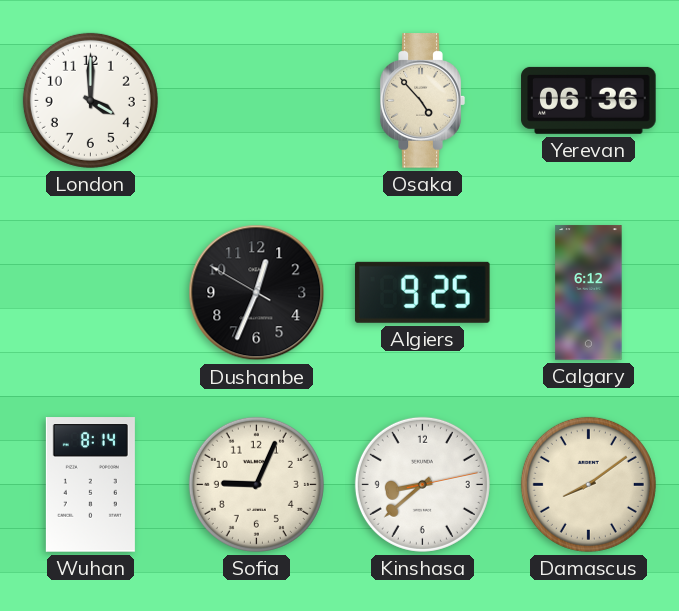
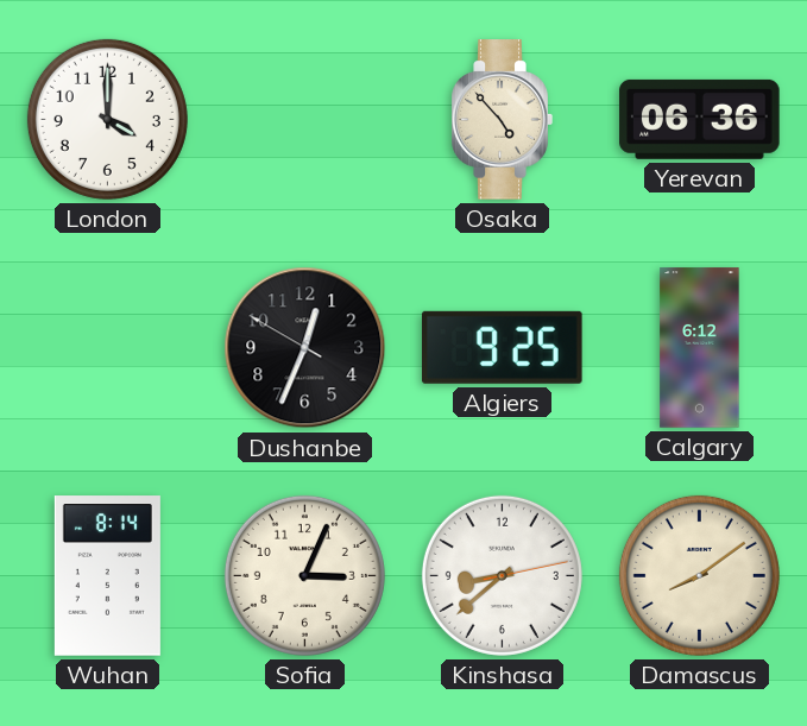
Sofia: 9:04 -> 3:04 (304, 575)
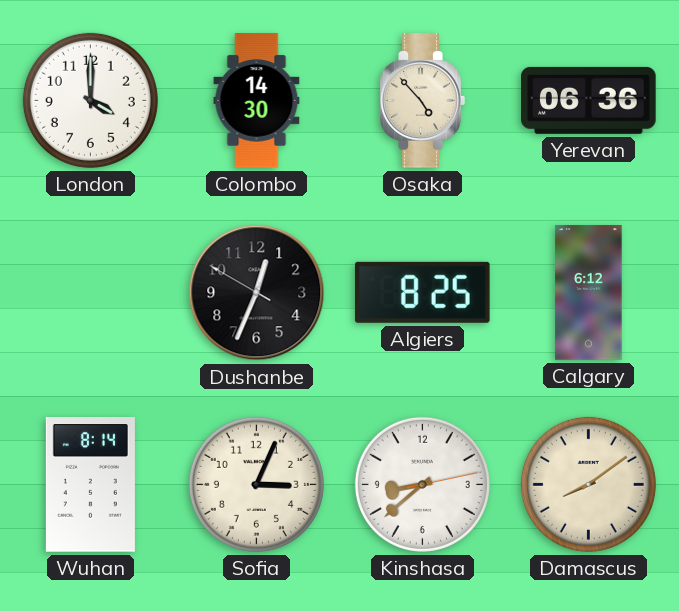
Colombo: none -> 14:30 (257, 101)
Algiers: 9:25 -> 8:25 (422, 292)
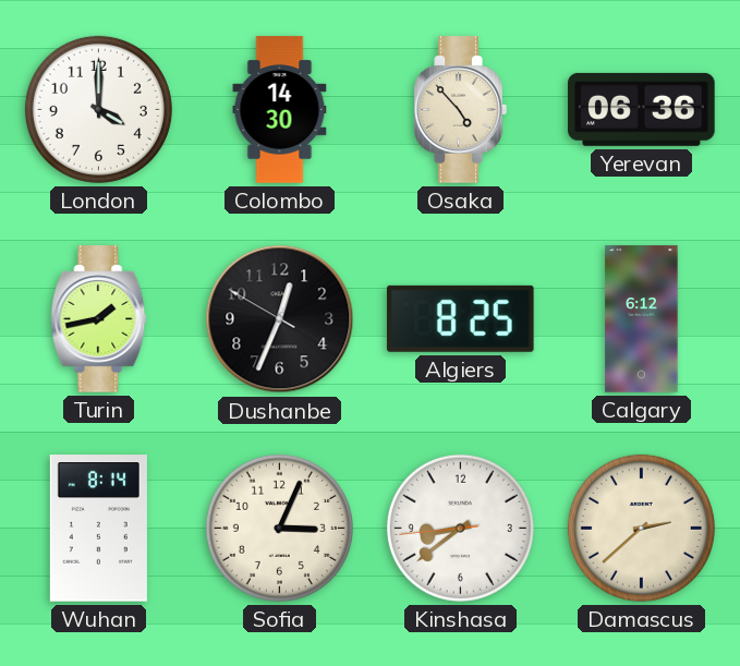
Turin: none -> 1:43 (99, 319)
Kinshasa: 8:38:13 -> 8:38:44 (460, 528)
Damascus: 8:09 -> 2:38 (641, 528)
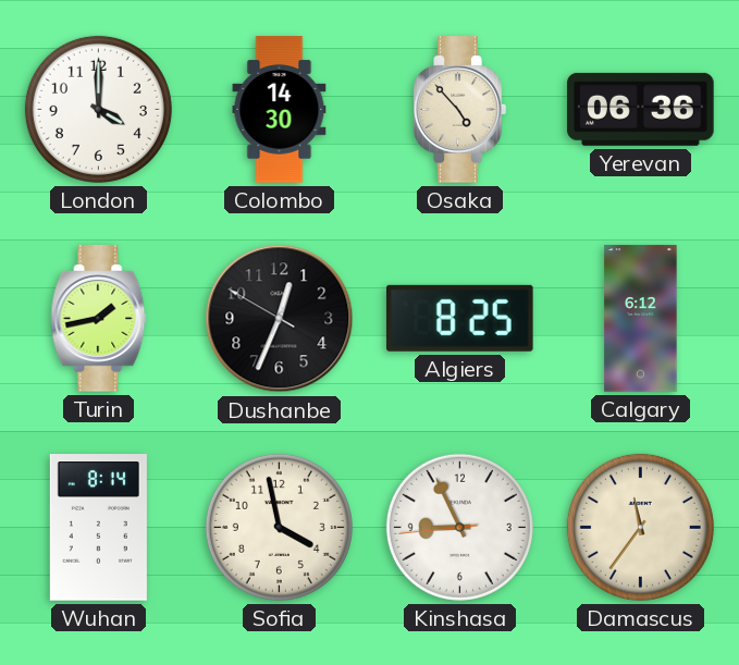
Sofia: 3:04 -> 3:58 (279, 527)
Kinshasa: 8:38 -> 8:55 (459, 527)
Damascus: 2:38 -> 11:36 (640, 527)
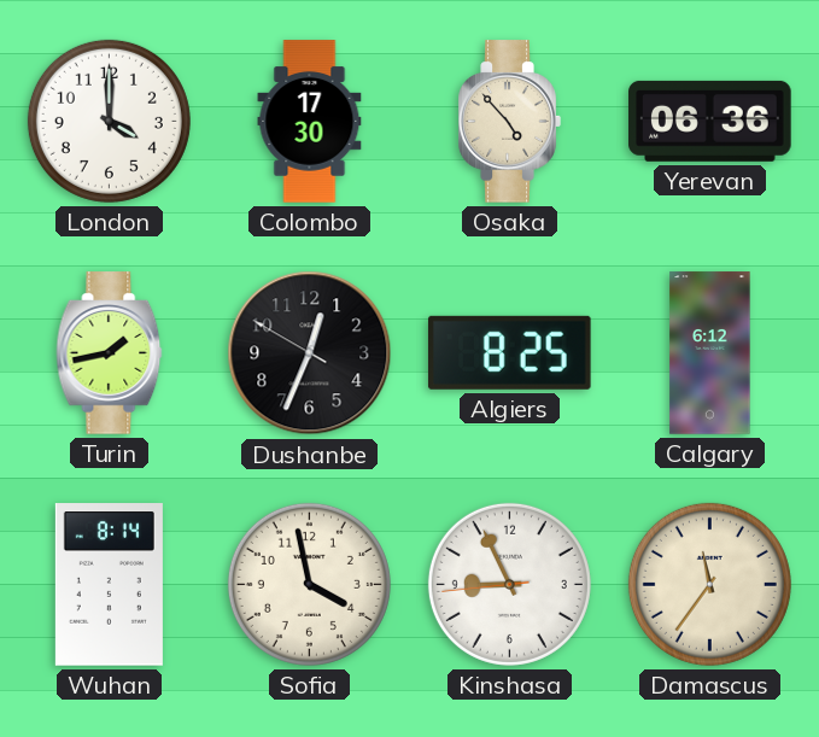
Colombo: 14:30 -> 17:30 (310, 122)
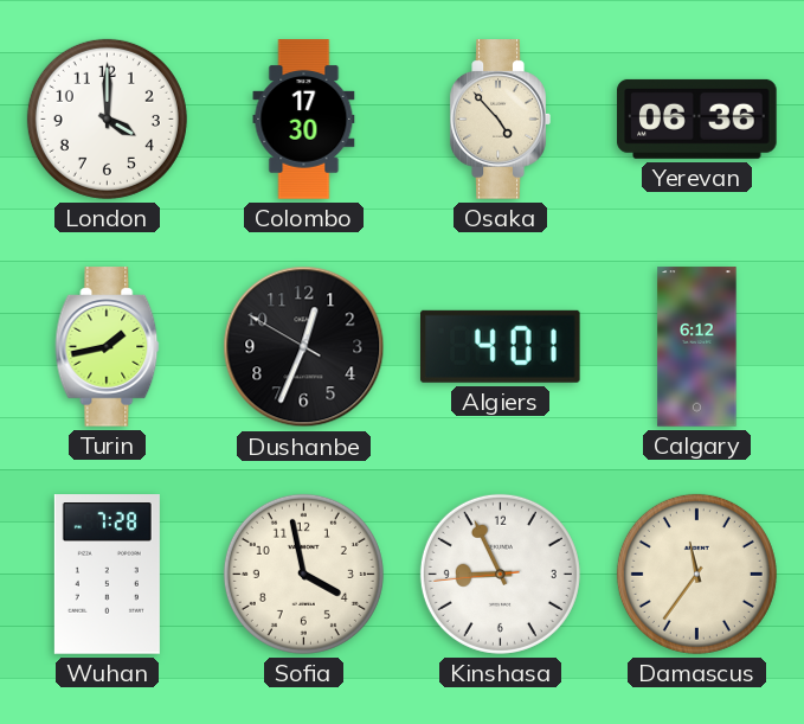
Algiers: 8:25 -> 4:01 (500, 346)
Wuhan: 8:14 -> 7:28 (107, 575)
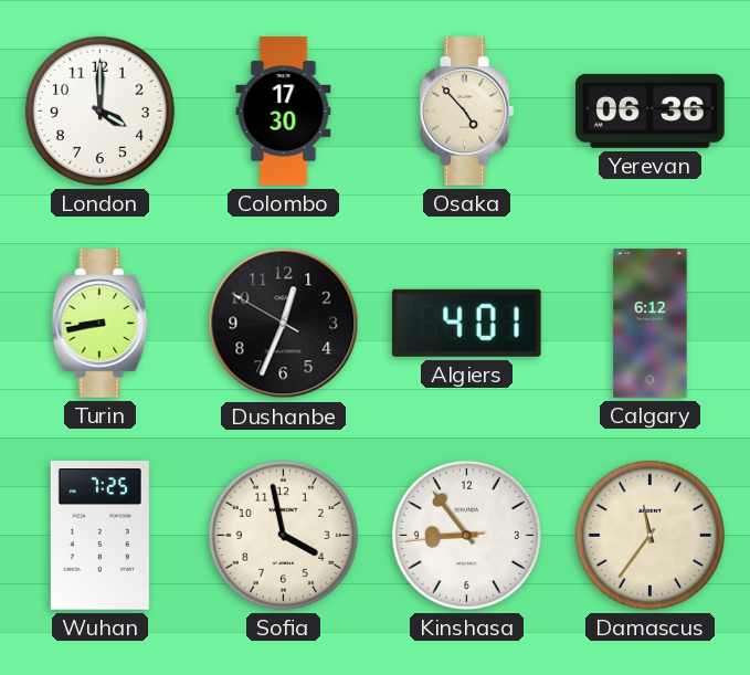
Turin: 1:43 -> 8:43 (101, 324)
Wuhan: 7:28 -> 7:25 (99, 536)
Kinshasa: 8:55 -> 8:53 (466, 535)
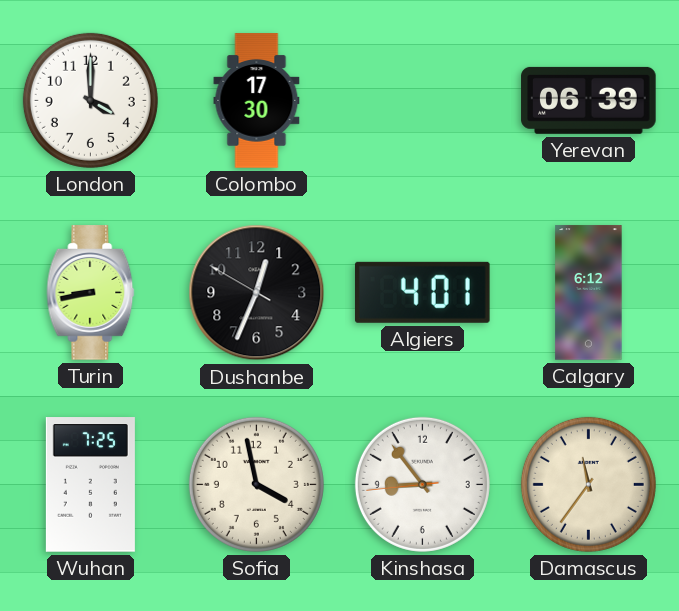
Osaka: 4:53 -> none (466, 112)
Yerevan: 06:36 -> 06:39 (589, 100)
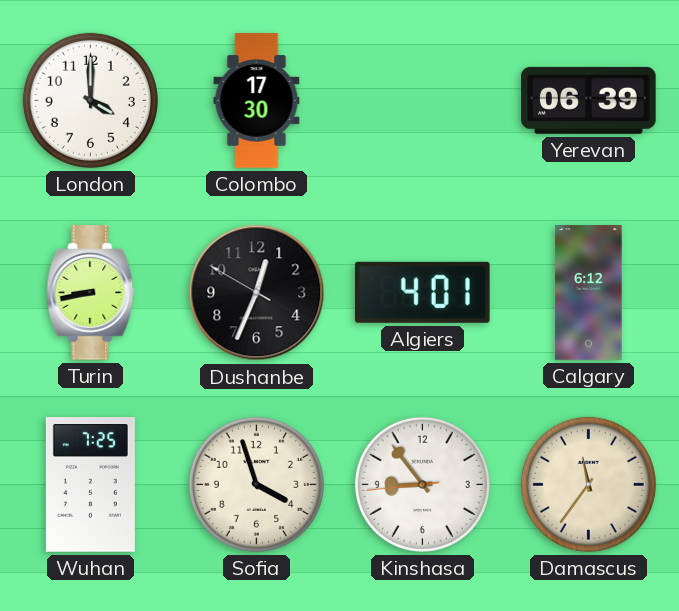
Sofia: 3:58 -> 3:57 (256, 484)
